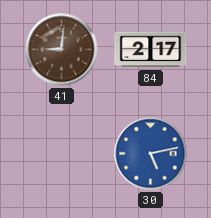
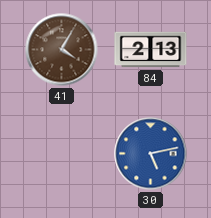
41: 9:01 -> 4:05 (62, 50)
84: 2:17 -> 2:13 (151, 50)
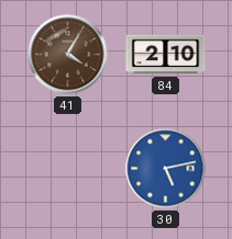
84: 2:13 -> 2:10 (166, 55)
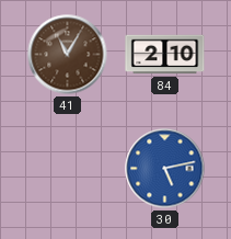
41: 4:05 -> 11:05 (68, 55)
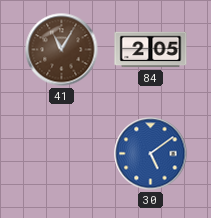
84: 2:10 -> 2:05 (151, 50)
30: 5:13 -> 5:09 (151, 154)
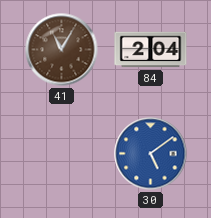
84: 2:05 -> 2:04 (151, 50)
